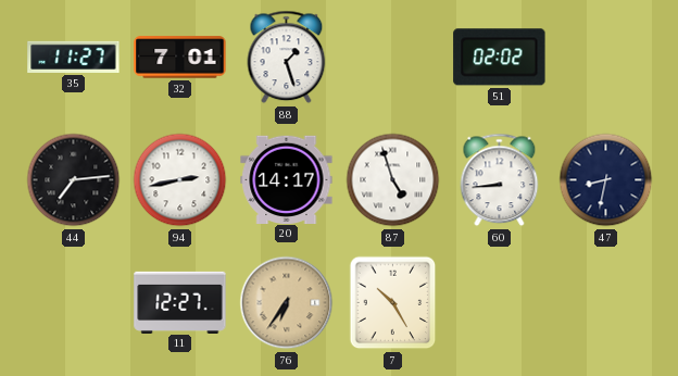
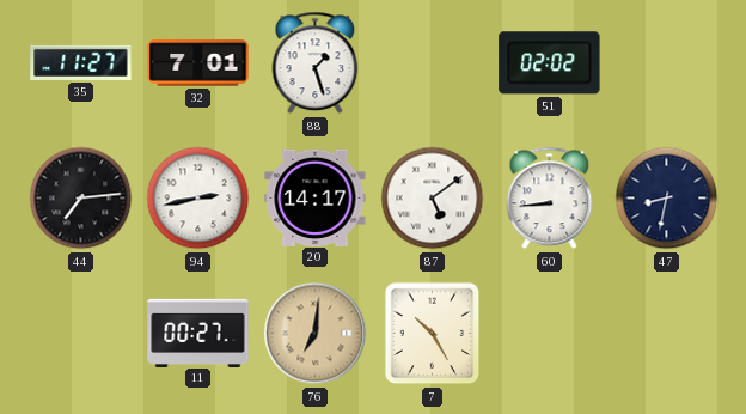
87: 4:57 -> 5:09 (433, 199)
11: 12:27 -> 00:27 (198, 333)
76: 6:36 -> 7:01 (316, 334)
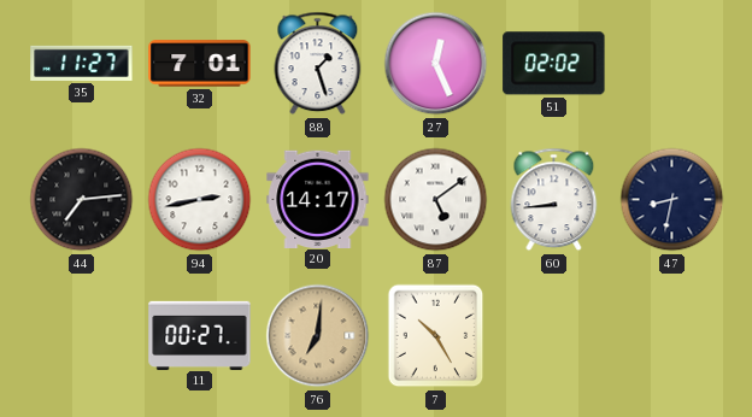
27: none -> 12:26 (436, 64)
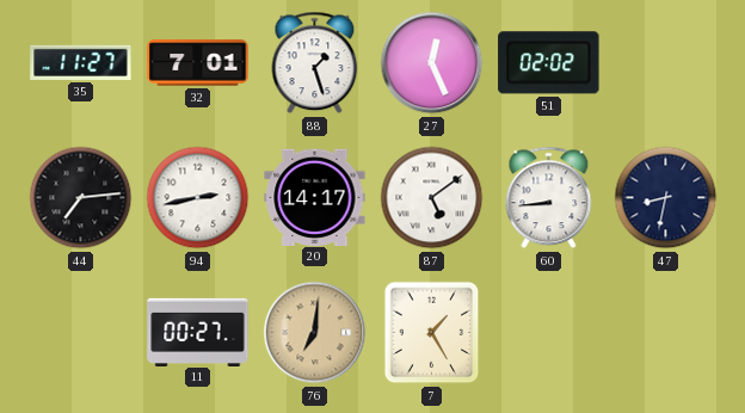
7: 10:25 -> 1:25 (432, 333)
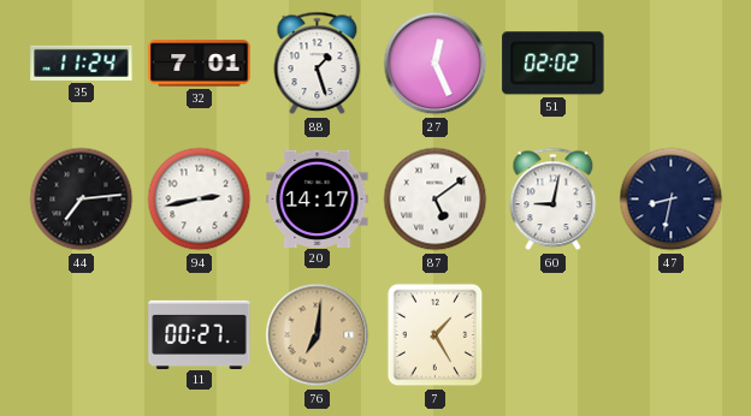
35: 11:27 -> 11:24 (82, 63)
60: 8:44 -> 9:02 (554, 200)
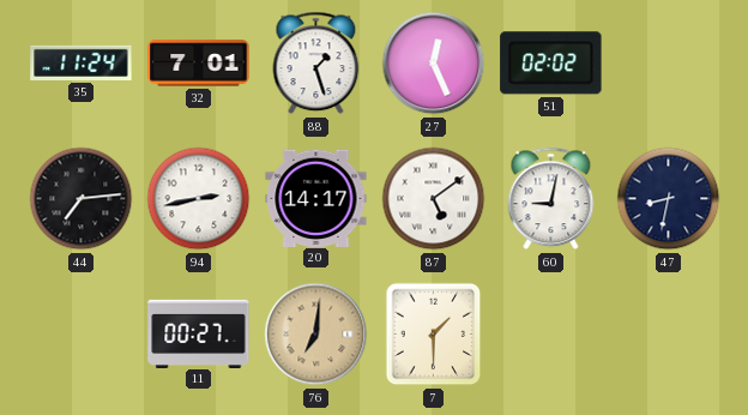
7: 1:25 -> 1:30 (434, 335)
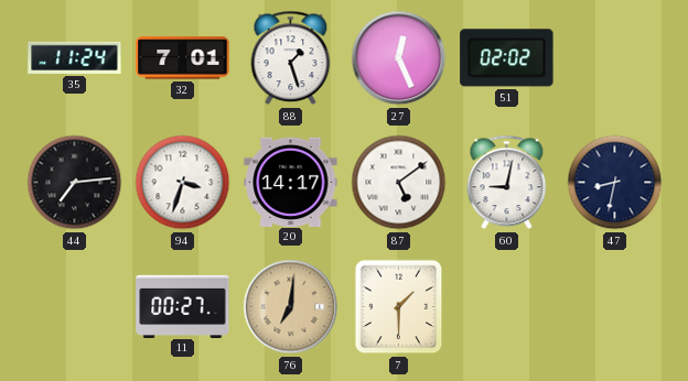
94: 2:43 -> 3:33 (183, 183)
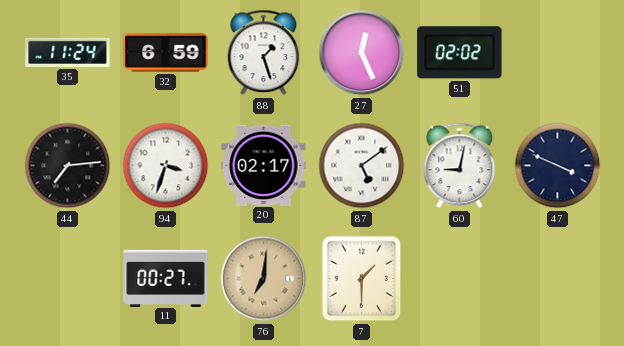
32: 7:01 -> 6:59 (166, 53)
20: 14:17 -> 02:17 (264, 165)
47: 8:32 -> 3:49 (558, 166)
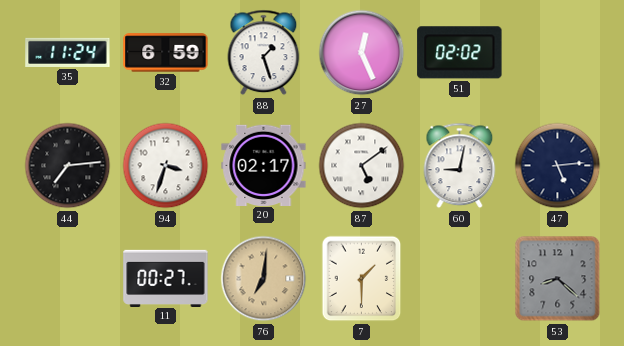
47: 3:49 -> 5:14 (558, 166)
53: none -> 8:22 (558, 279)
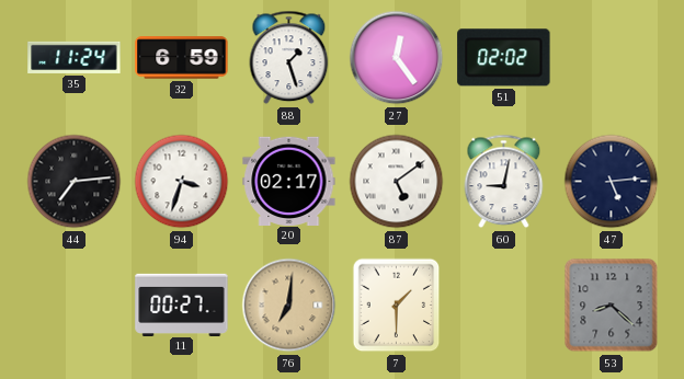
27: 12:26 -> 12:24 (397, 58)
